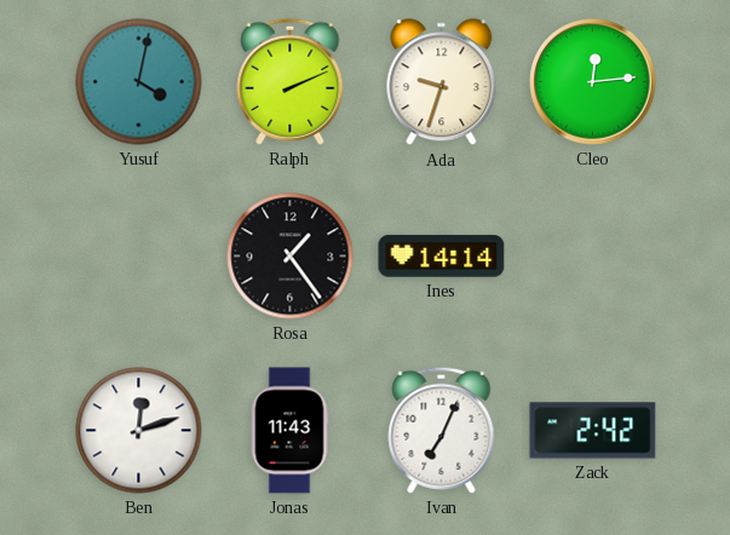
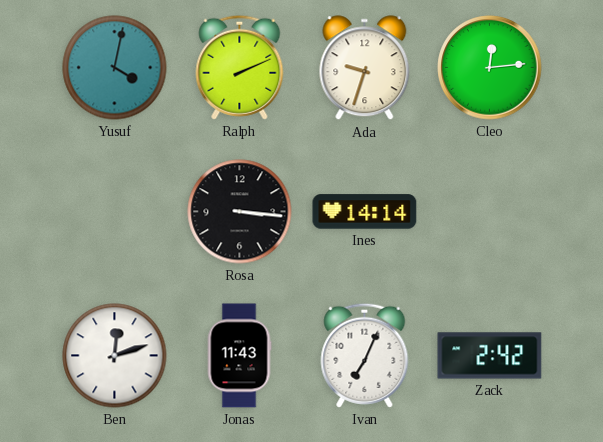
Rosa: 1:24 -> 3:16 (240, 212)
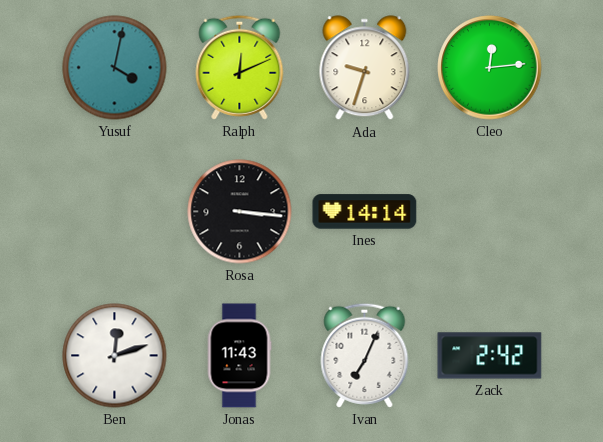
Ralph: 2:11 -> 12:11 (240, 67)
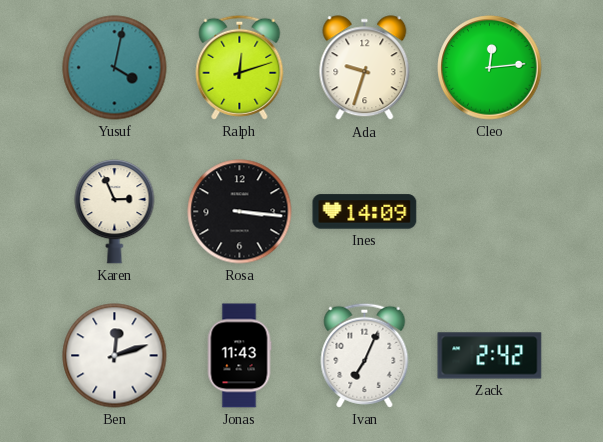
Ralph: 12:11 -> 12:12 (240, 67)
Karen: none -> 2:56 (115, 212)
Ines: 14:14 -> 14:09 (365, 212)
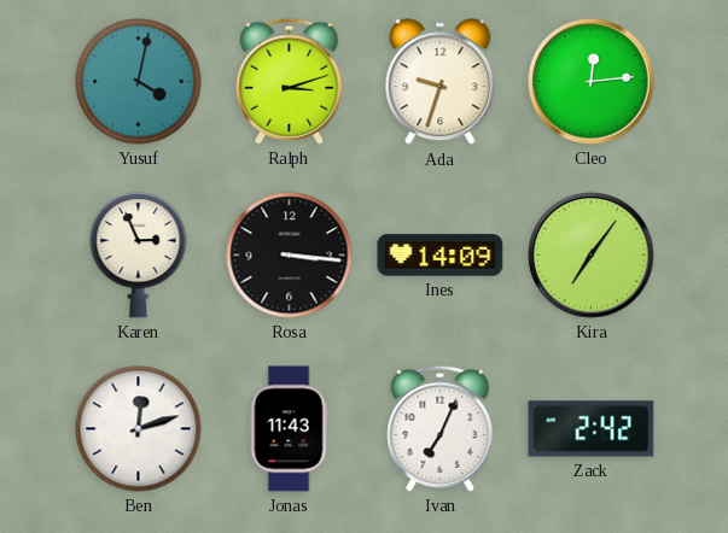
Ralph: 12:12 -> 3:12 (290, 81)
Kira: none -> 7:06 (592, 256)
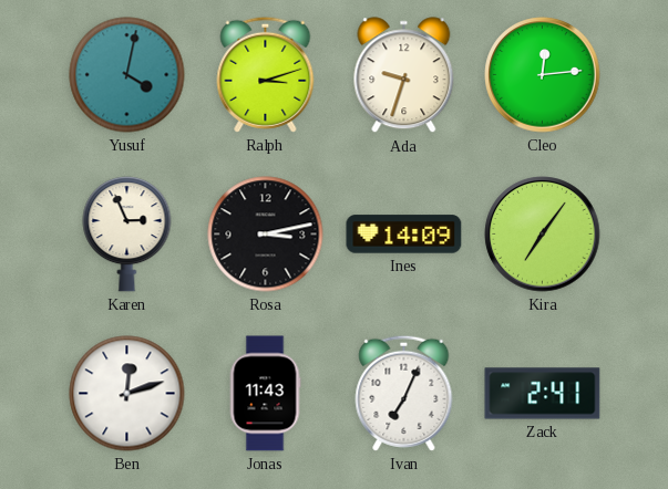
Rosa: 3:16 -> 3:13 (266, 235)
Zack: 2:42 -> 2:41 (543, 394)
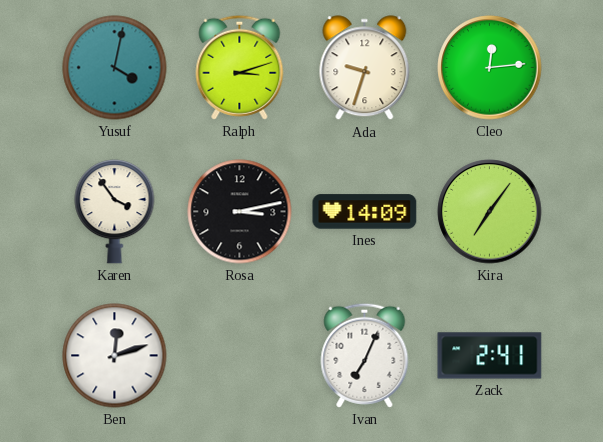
Karen: 2:56 -> 3:54 (115, 212)
Jonas: 11:43 -> none (265, 394)
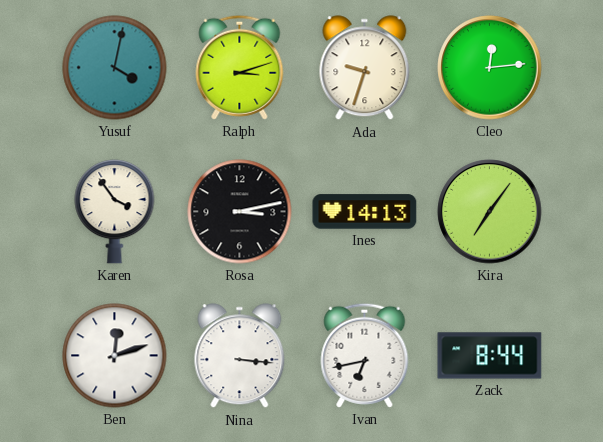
Ines: 14:09 -> 14:13 (365, 212)
Nina: none -> 3:16 (240, 356)
Ivan: 7:04 -> 6:43 (365, 355)
Zack: 2:41 -> 8:44 (490, 356)
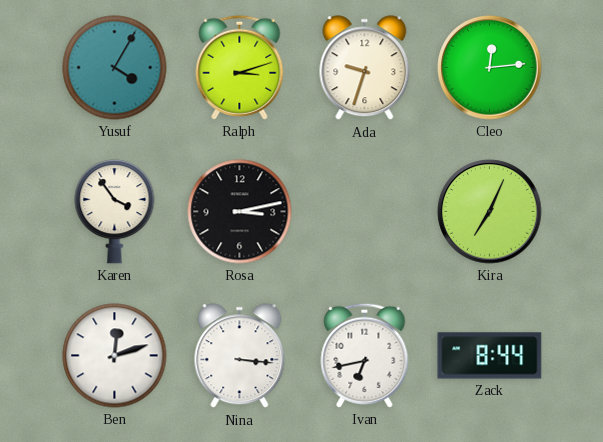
Yusuf: 4:02 -> 4:05 (115, 68)
Ines: 14:13 -> none (365, 212)
Kira: 7:06 -> 7:04 (490, 212)
